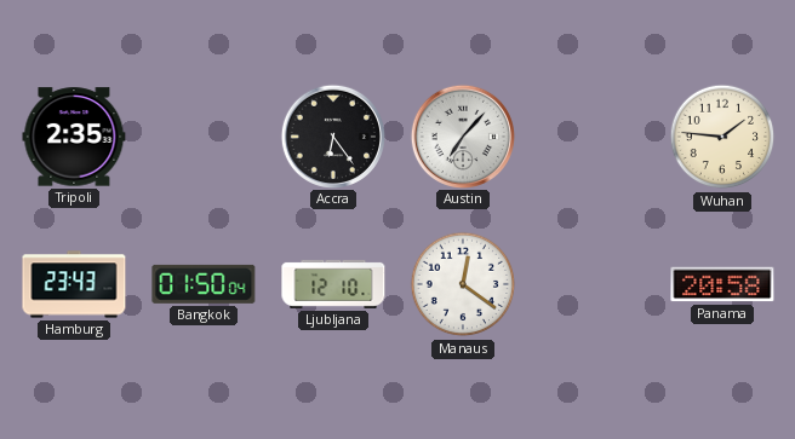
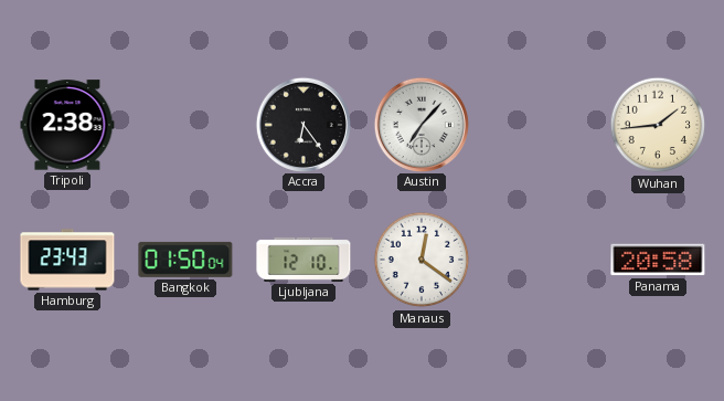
Tripoli: 2:35 -> 2:38 (67, 125)
Wuhan: 1:46 -> 1:44 (658, 125)
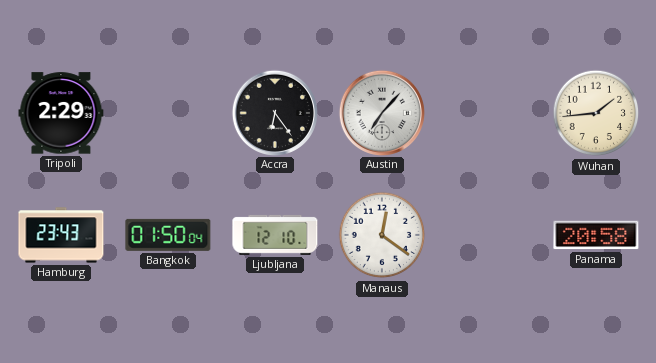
Tripoli: 2:38 -> 2:29 (61, 113)
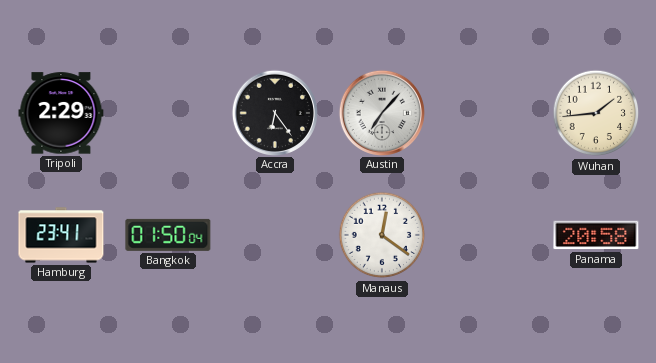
Hamburg: 23:43 -> 23:41 (61, 235)
Ljubljana: 12:10 -> none (275, 235)
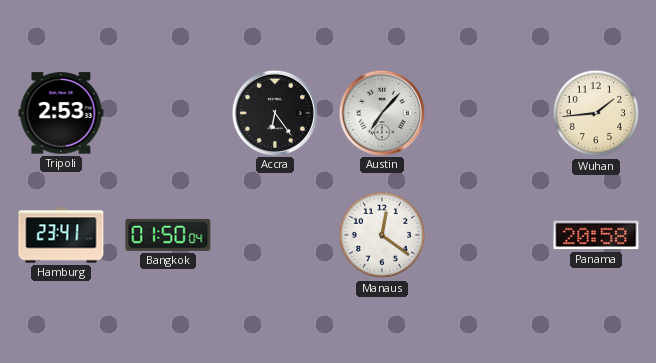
Tripoli: 2:29 -> 2:53 (61, 113)
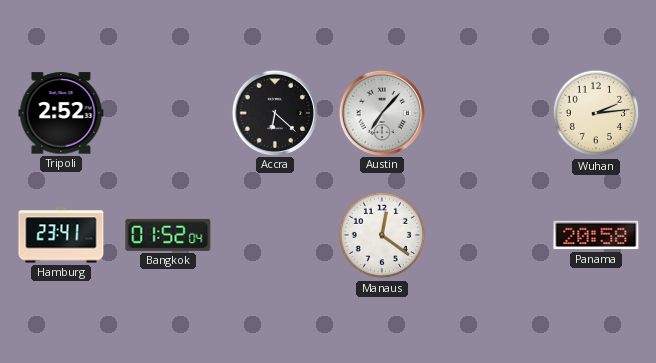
Tripoli: 2:53 -> 2:52 (61, 113)
Accra: 6:24 -> 6:22 (274, 112)
Wuhan: 1:44 -> 2:14 (596, 113)
Bangkok: 01:50 -> 01:52 (168, 235)
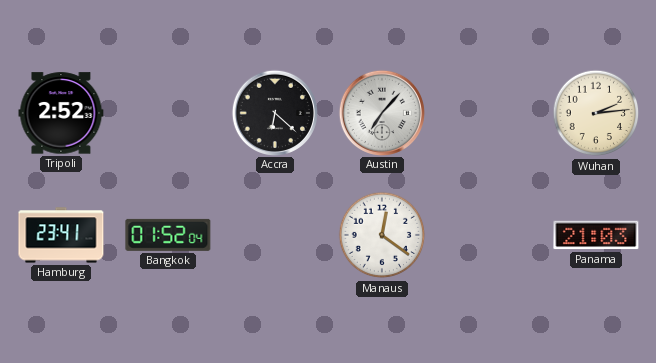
Panama: 20:58 -> 21:03 (596, 235)
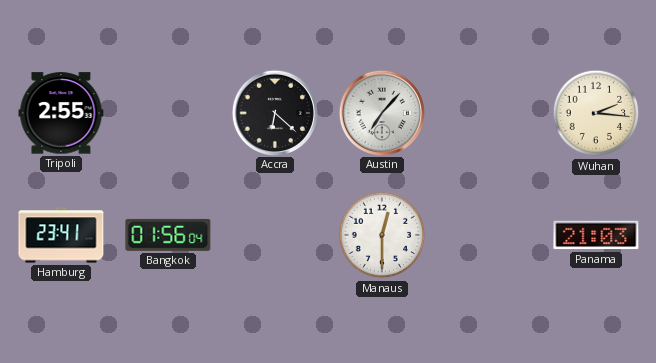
Tripoli: 2:52 -> 2:55 (61, 113)
Wuhan: 2:14 -> 2:16 (596, 113)
Bangkok: 01:52 -> 01:56 (168, 235)
Manaus: 12:21 -> 12:30 (382, 235)
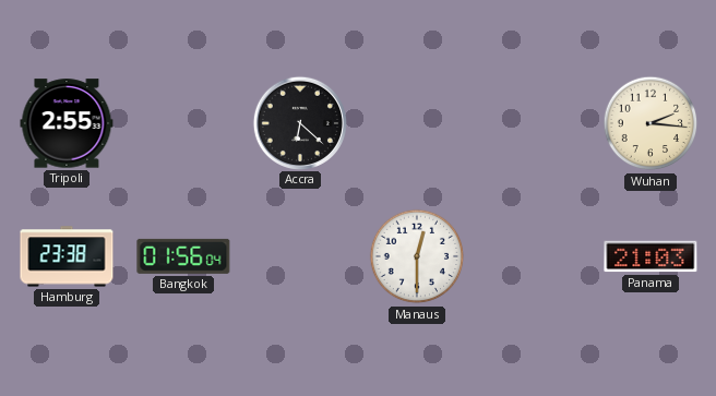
Austin: 7:07 -> none (381, 112)
Hamburg: 23:41 -> 23:38 (67, 256)
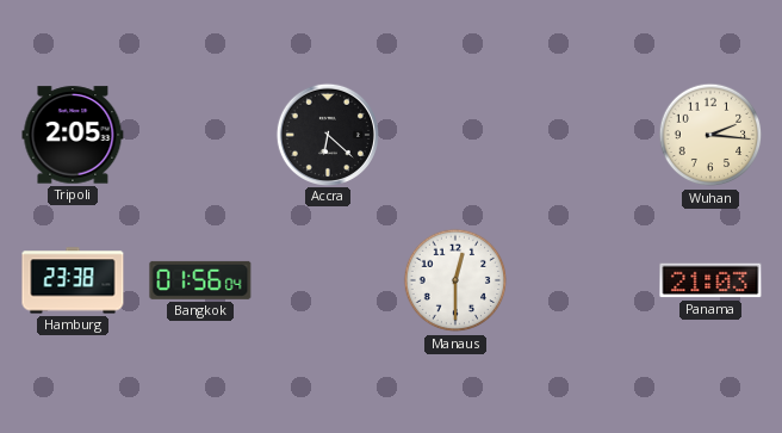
Tripoli: 2:55 -> 2:05 (73, 135)
